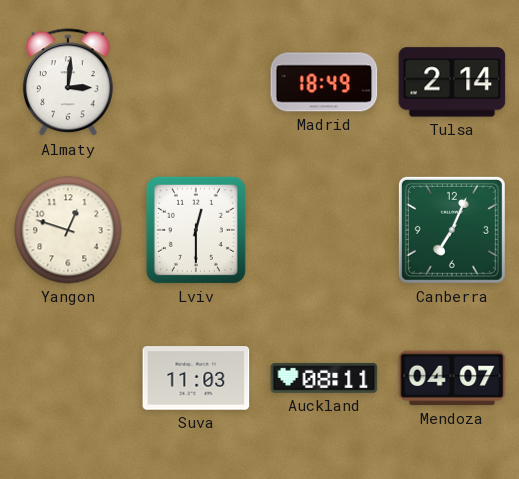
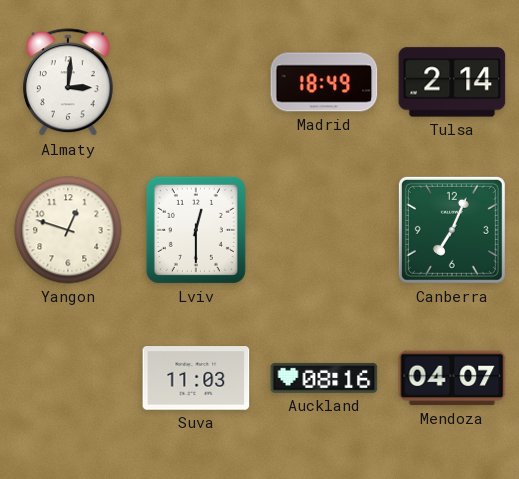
Auckland: 08:11 -> 08:16 (324, 378)
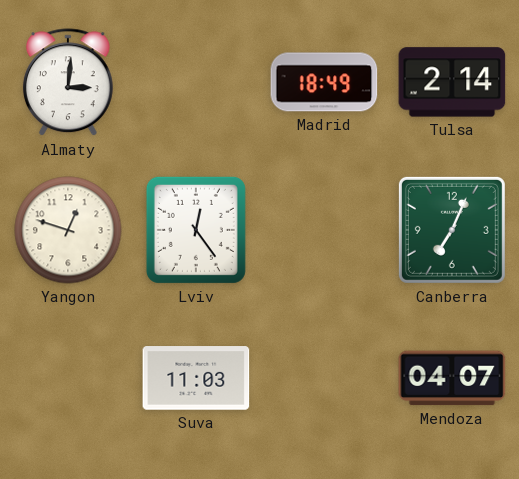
Lviv: 12:30 -> 12:24 (196, 230)
Auckland: 08:16 -> none (324, 378)
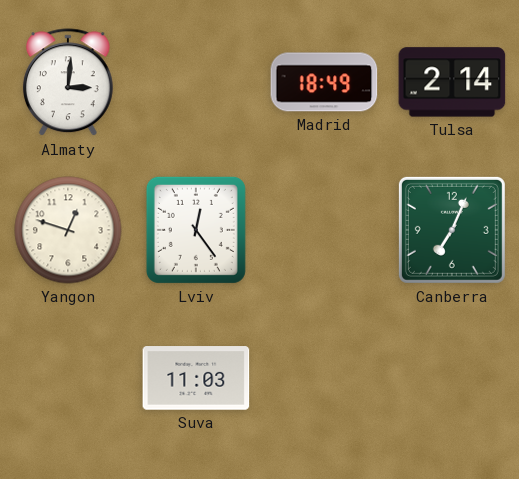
Mendoza: 04:07 -> none (452, 378)
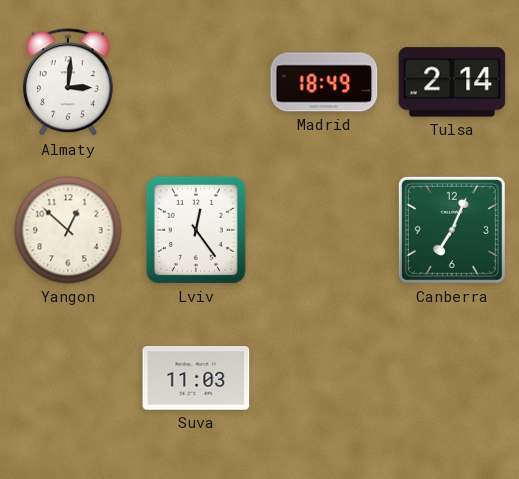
Yangon: 12:48 -> 12:52 (68, 230)
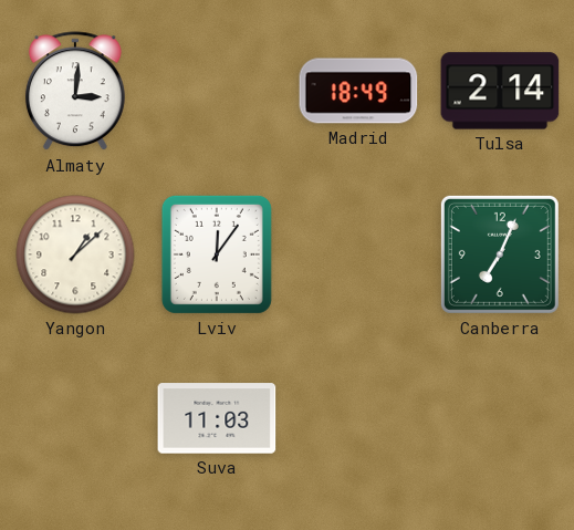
Yangon: 12:52 -> 1:08 (75, 254)
Lviv: 12:24 -> 12:06 (217, 254)
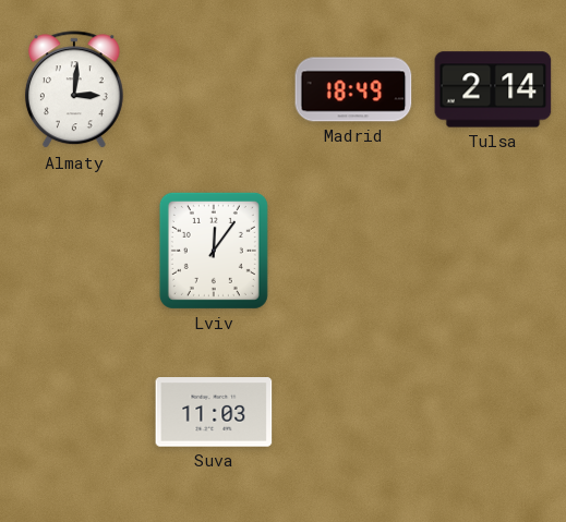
Yangon: 1:08 -> none (75, 254)
Canberra: 7:04 -> none (500, 254)
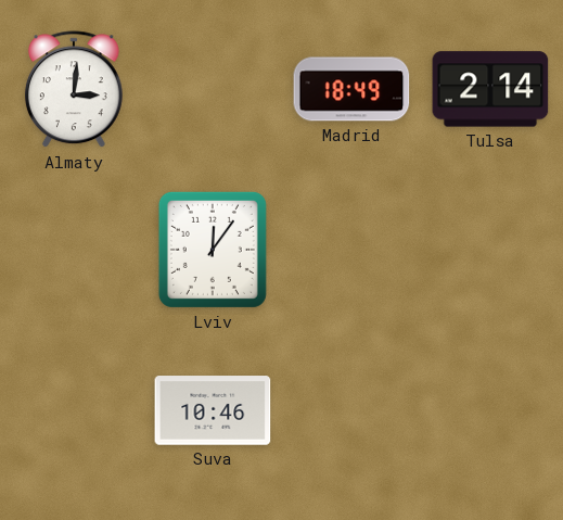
Suva: 11:03 -> 10:46 (213, 410)
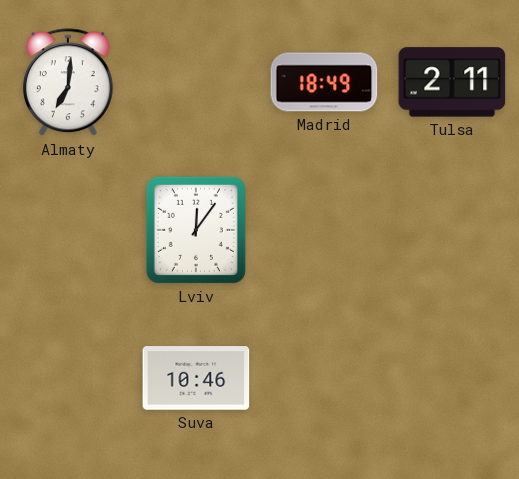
Almaty: 3:01 -> 7:01 (68, 83)
Tulsa: 2:14 -> 2:11 (452, 82)
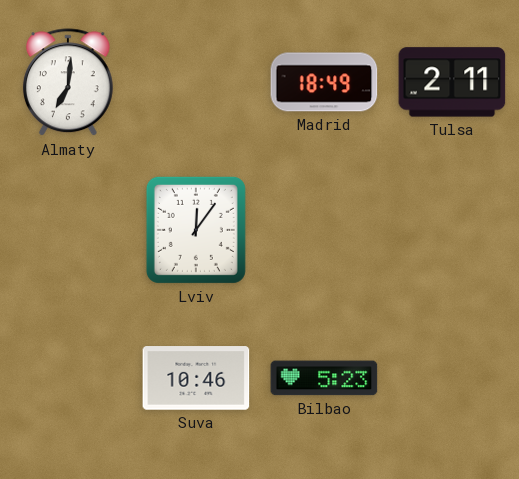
Bilbao: none -> 5:23 (324, 378)
